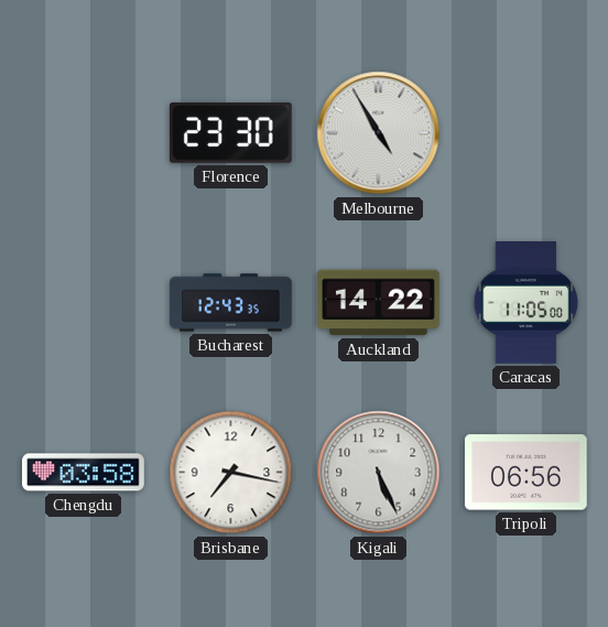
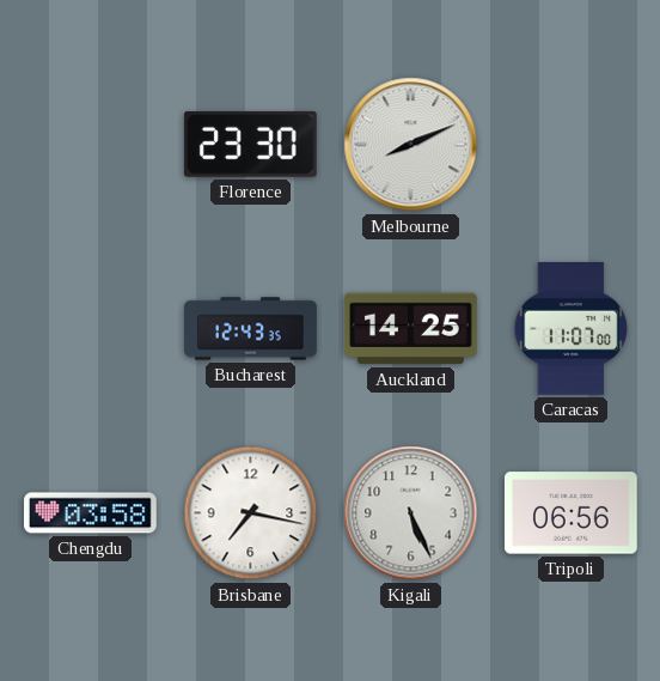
Melbourne: 4:55 -> 8:11 (411, 145)
Auckland: 14:22 -> 14:25 (410, 329)
Caracas: 11:05 -> 11:07 (572, 329)
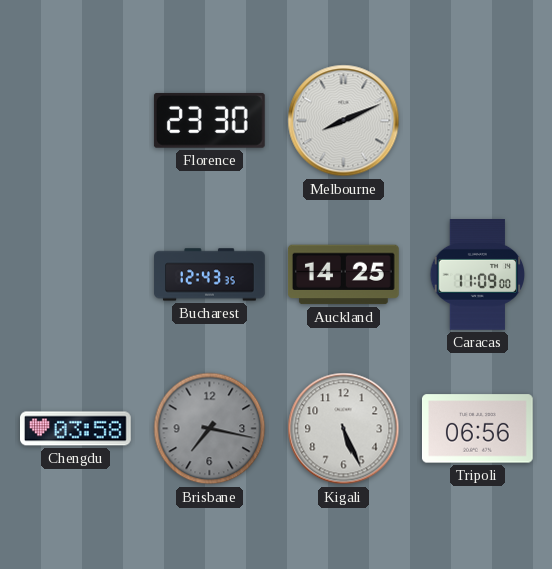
Caracas: 11:07 -> 11:09 (478, 275)
Brisbane dial: white -> grey (210, 429)
